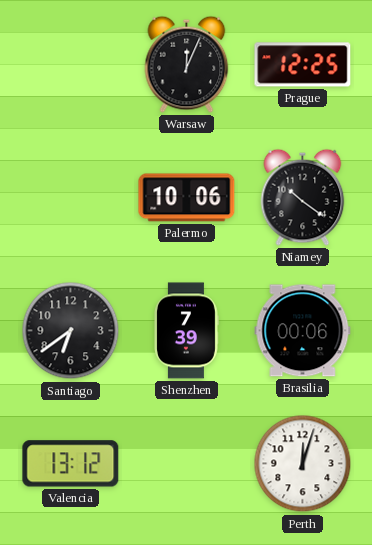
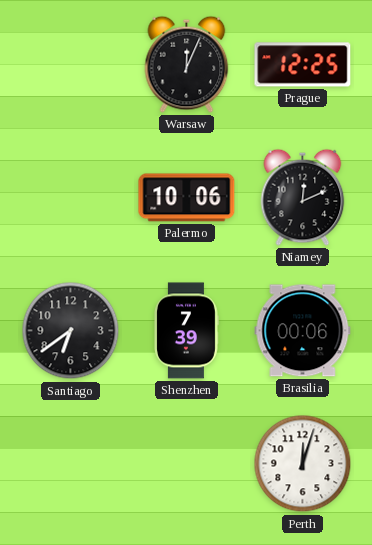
Niamey: 10:21 -> 12:11 (303, 197)
Valencia: 13:12 -> none (71, 464)
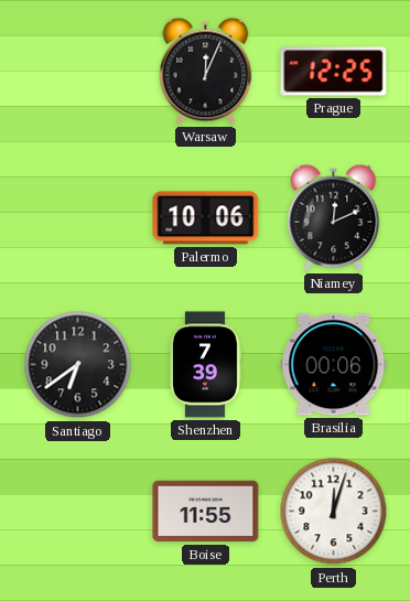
Boise: none -> 11:55 (206, 512)
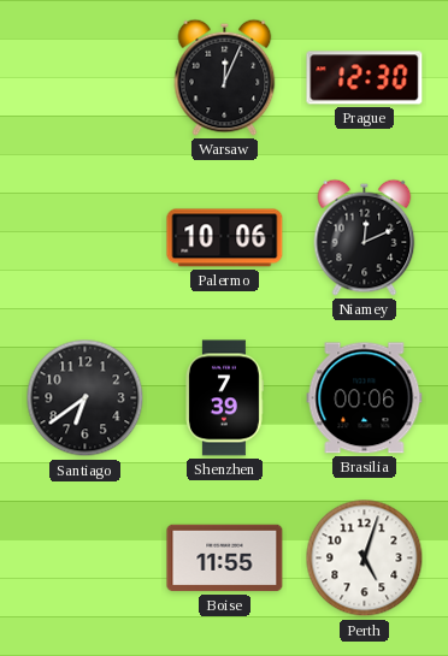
Prague: 12:25 -> 12:30 (365, 78)
Perth: 12:03 -> 5:03 (365, 559)
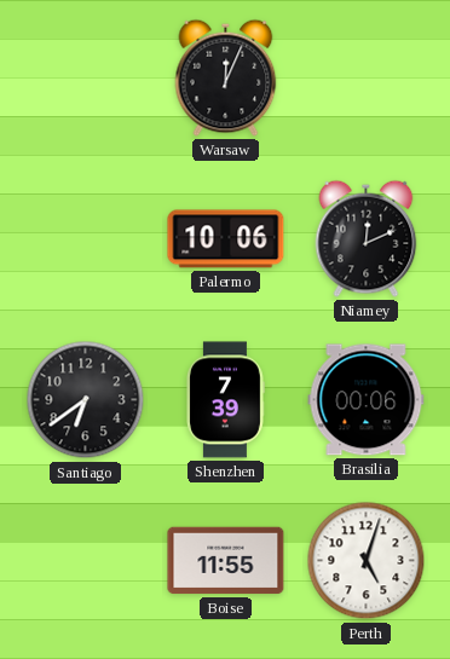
Prague: 12:30 -> none (365, 78)
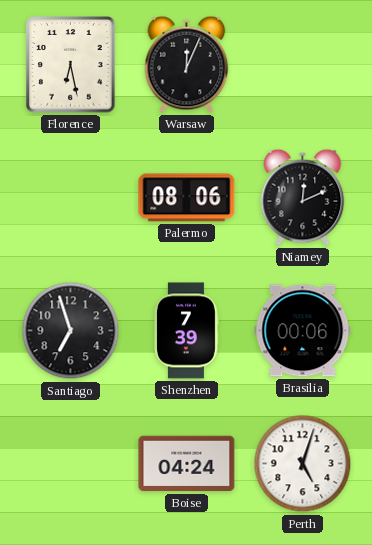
Florence: none -> 6:28 (71, 65)
Palermo: 10:06 -> 08:06 (187, 198)
Santiago: 6:39 -> 6:57 (71, 331)
Boise: 11:55 -> 04:24 (187, 464)
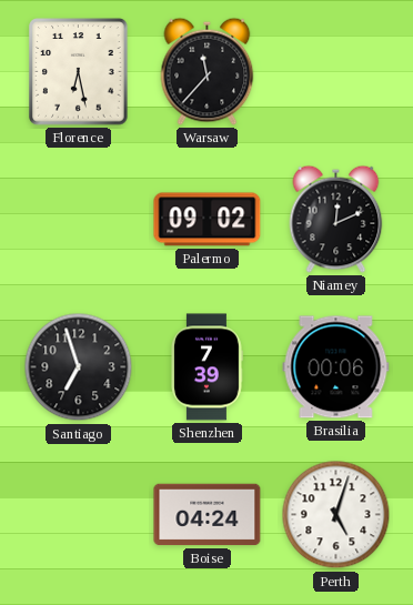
Warsaw: 12:04 -> 11:37 (208, 71)
Palermo: 08:06 -> 09:02 (208, 220)
